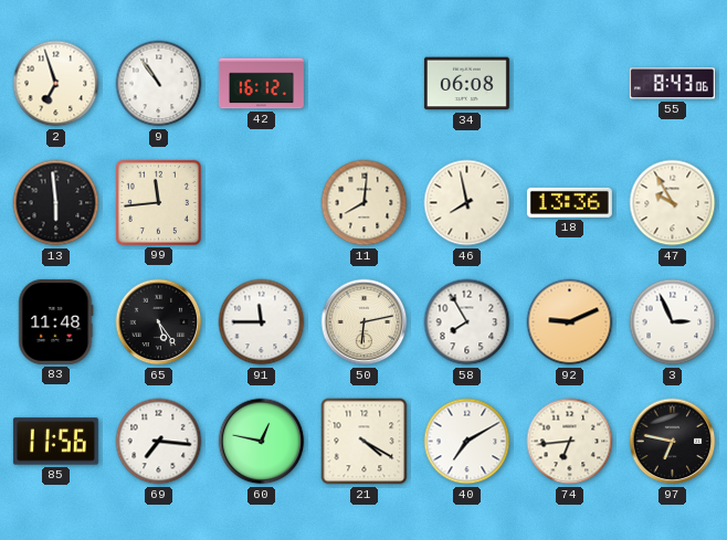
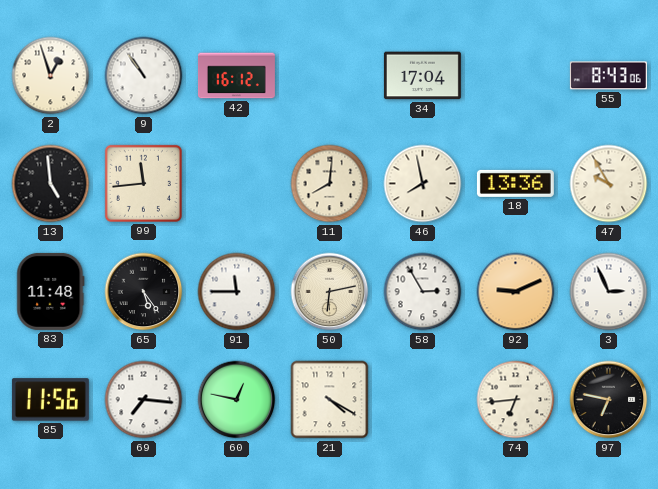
2: 6:57 -> 12:57 (51, 76)
34: 06:08 -> 17:04 (422, 76)
13: 5:59 -> 4:59 (51, 184)
58: 7:55 -> 2:55 (423, 292)
40: 7:10 -> none (467, 442)
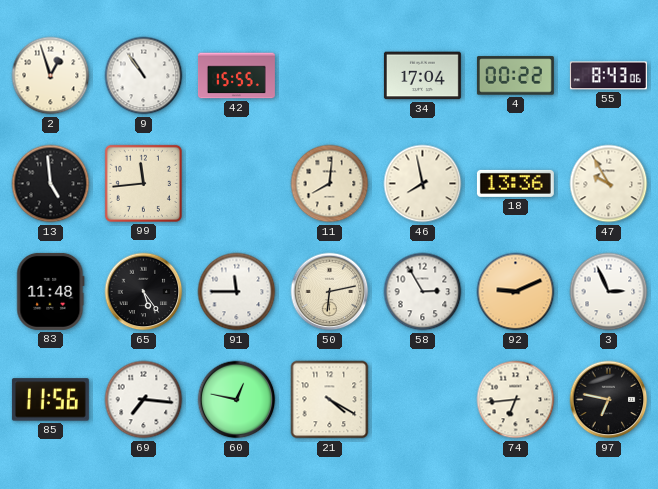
42: 16:12 -> 15:55 (236, 76)
4: none -> 00:22 (515, 76)
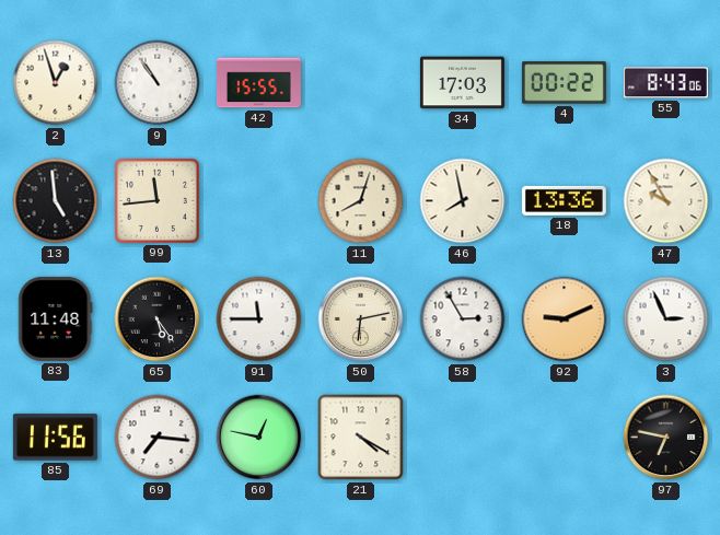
34: 17:04 -> 17:03 (462, 83)
11: 8:01 -> 8:03 (361, 201)
74: 6:44 -> none (516, 400)
